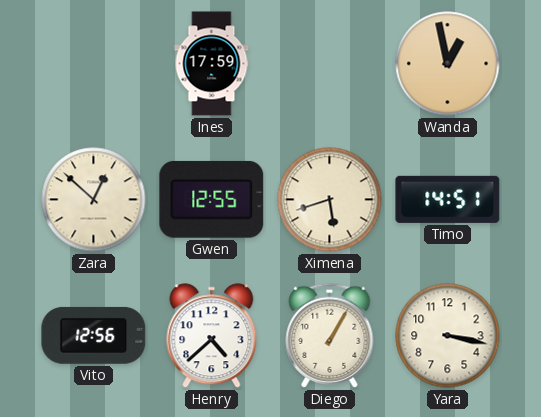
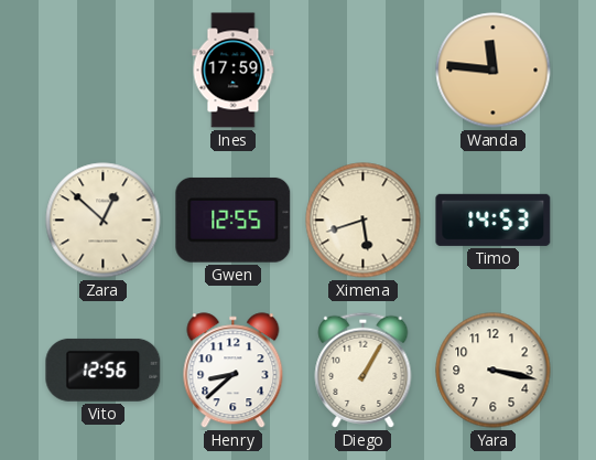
Wanda: 12:58 -> 11:46 (494, 71)
Timo: 14:51 -> 14:53 (494, 220)
Henry: 4:38 -> 8:38 (234, 371)
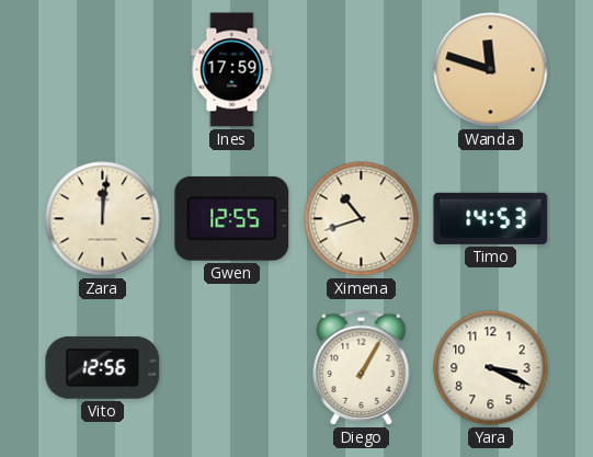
Wanda: 11:46 -> 11:48 (491, 70)
Zara: 12:52 -> 12:01 (103, 219)
Ximena: 5:42 -> 10:42 (362, 219)
Henry: 8:38 -> none (234, 371)
Yara: 3:17 -> 3:19 (491, 368)
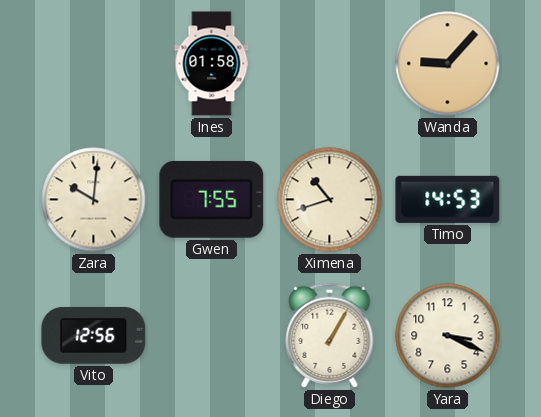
Ines: 17:59 -> 01:58 (212, 64)
Wanda: 11:48 -> 9:07 (448, 64)
Zara: 12:01 -> 10:01 (94, 200)
Gwen: 12:55 -> 7:55 (212, 199)
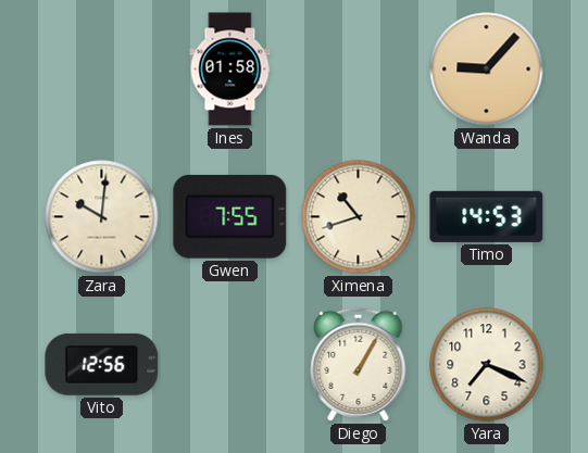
Yara: 3:19 -> 7:19 (487, 365)
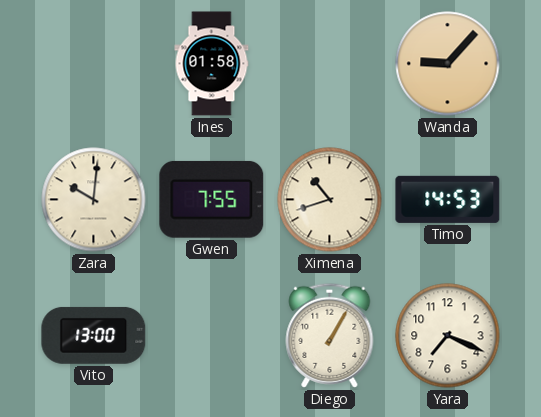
Vito: 12:56 -> 13:00 (94, 335)
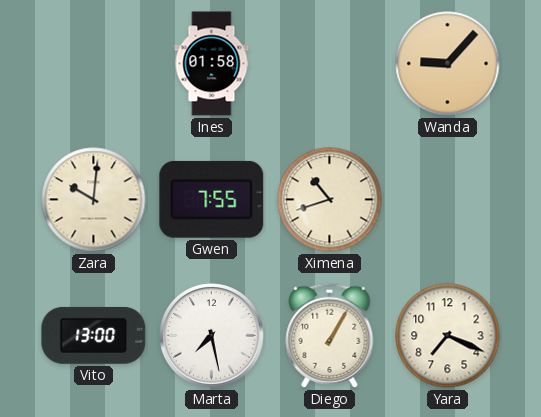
Timo: 14:53 -> none (448, 199)
Marta: none -> 7:28 (212, 336)
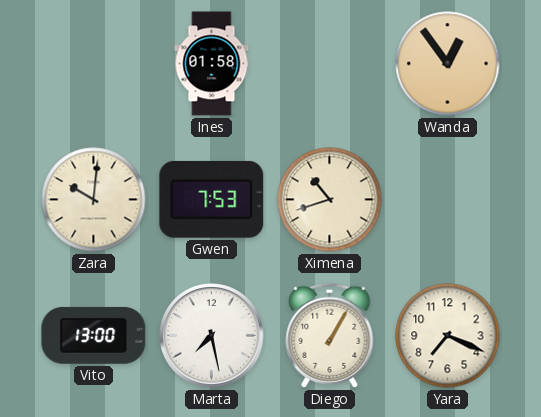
Wanda: 9:07 -> 12:54 (448, 64)
Gwen: 7:55 -> 7:53 (212, 199)
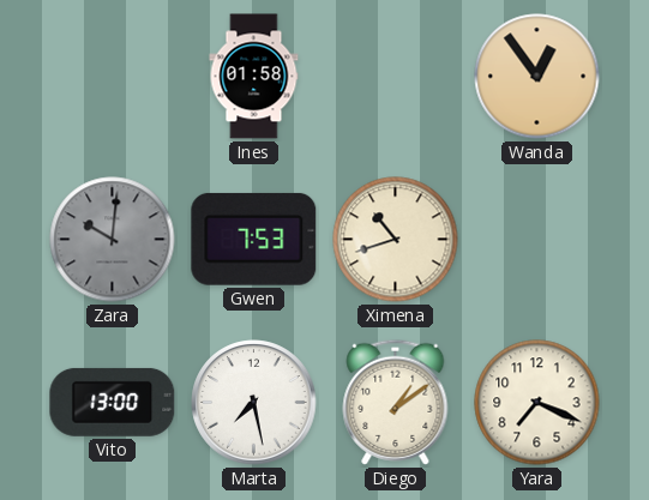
Zara dial: cream -> grey (113, 240)
Diego: 1:05 -> 1:09 (396, 402)
